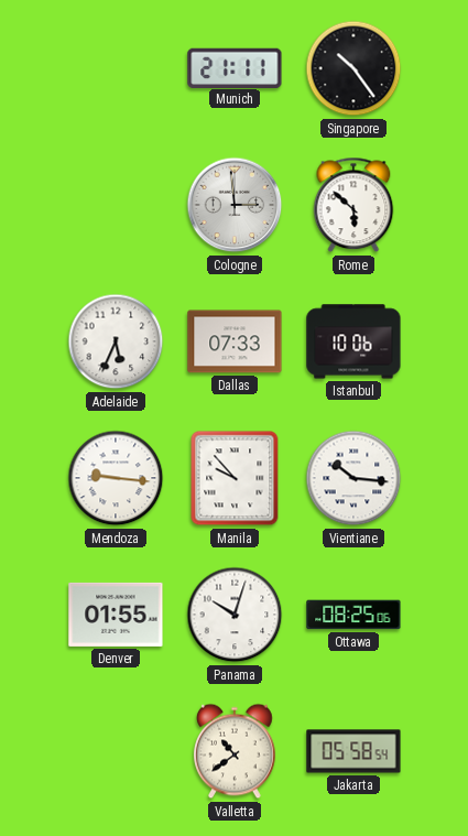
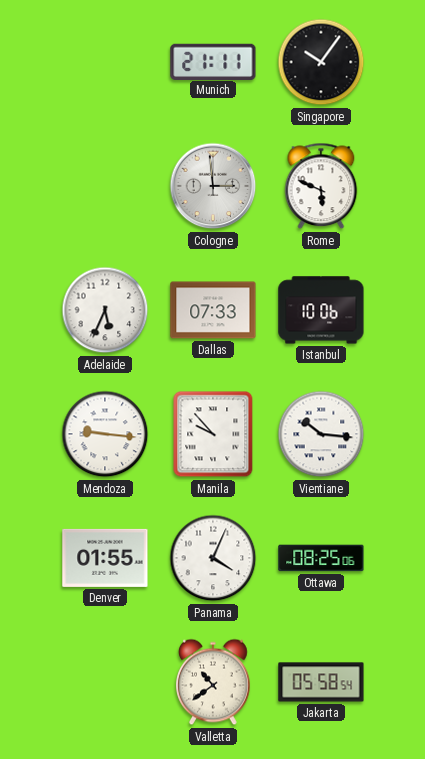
Singapore: 10:24 -> 10:06 (321, 62)
Rome: 5:52 -> 5:49 (321, 186)
Panama: 10:03 -> 4:04 (213, 558)
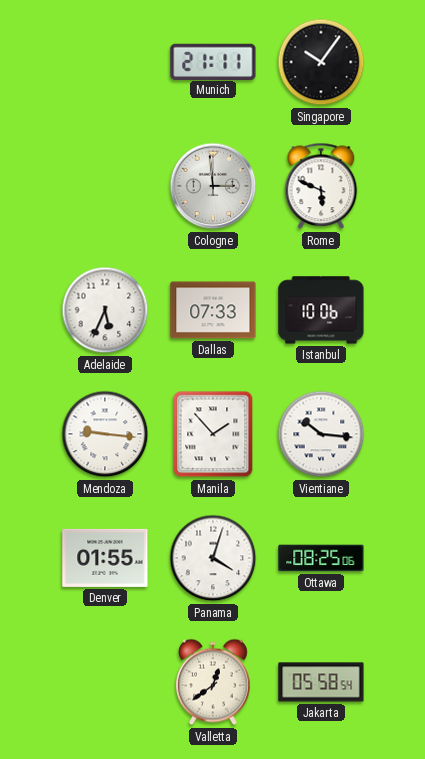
Manila: 9:53 -> 1:53 (213, 434)
Panama: 4:04 -> 4:03 (213, 558)
Valletta: 10:39 -> 12:39 (214, 682)
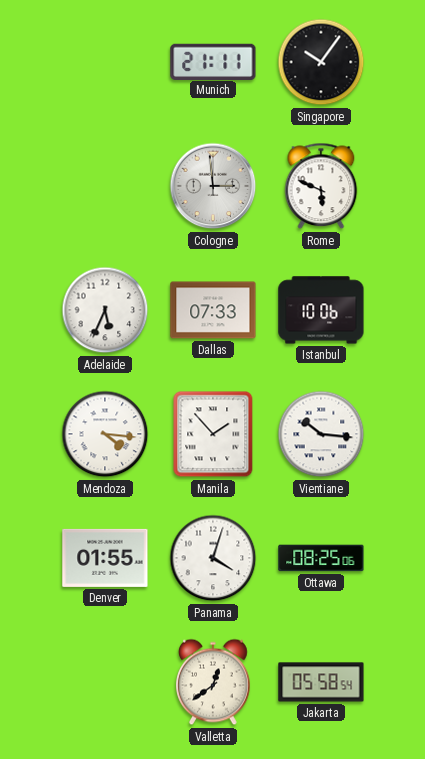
Mendoza: 9:16 -> 4:16 (105, 434)
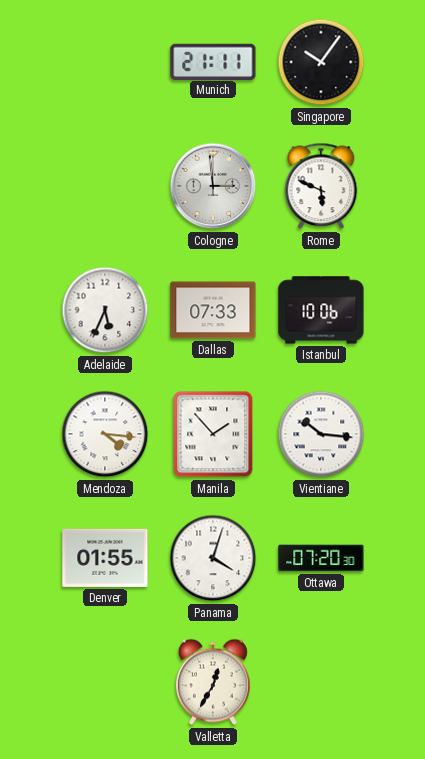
Ottawa: 08:25 -> 07:20 (321, 558)
Valletta: 12:39 -> 12:35 (214, 682)
Jakarta: 05:58 -> none (321, 682)
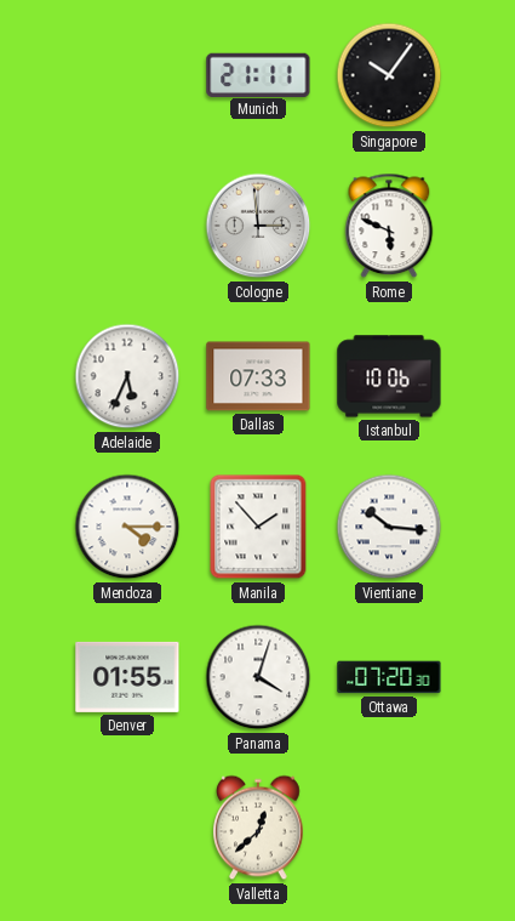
Mendoza: 4:16 -> 4:15 (127, 527)
Valletta: 12:35 -> 12:38 (259, 828)
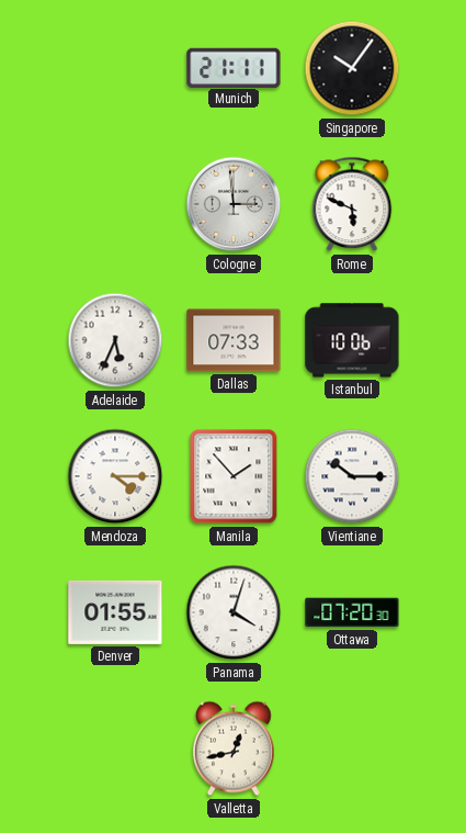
Vientiane: 10:16 -> 10:15 (352, 476)
Valletta: 12:38 -> 12:43 (235, 748)
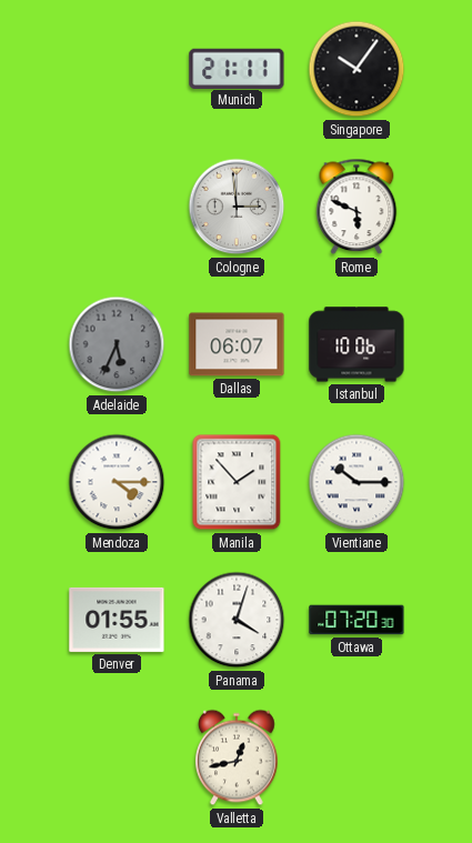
Adelaide dial: white -> grey (117, 344)
Dallas: 07:33 -> 06:07 (237, 344)
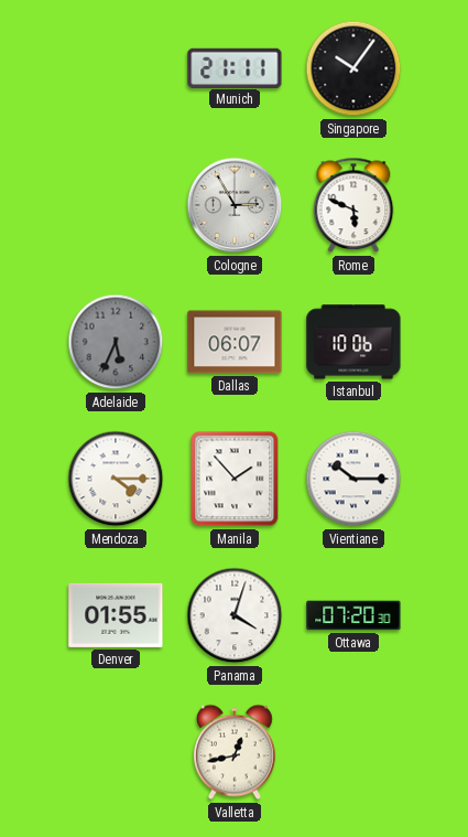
Cologne: 2:59 -> 2:55 (235, 205)
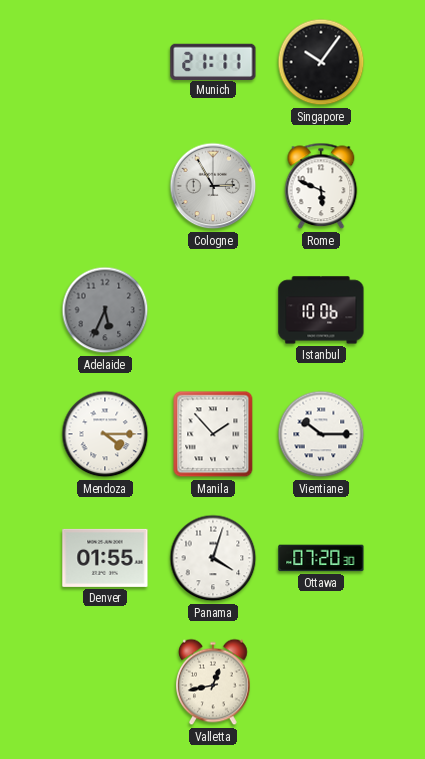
Dallas: 06:07 -> none (235, 342)
